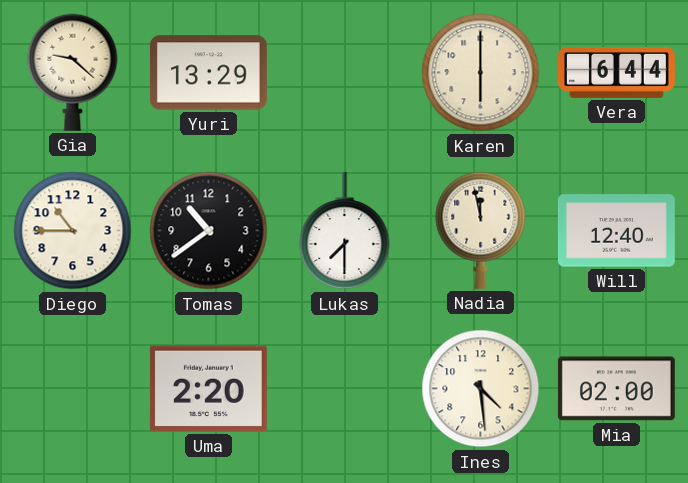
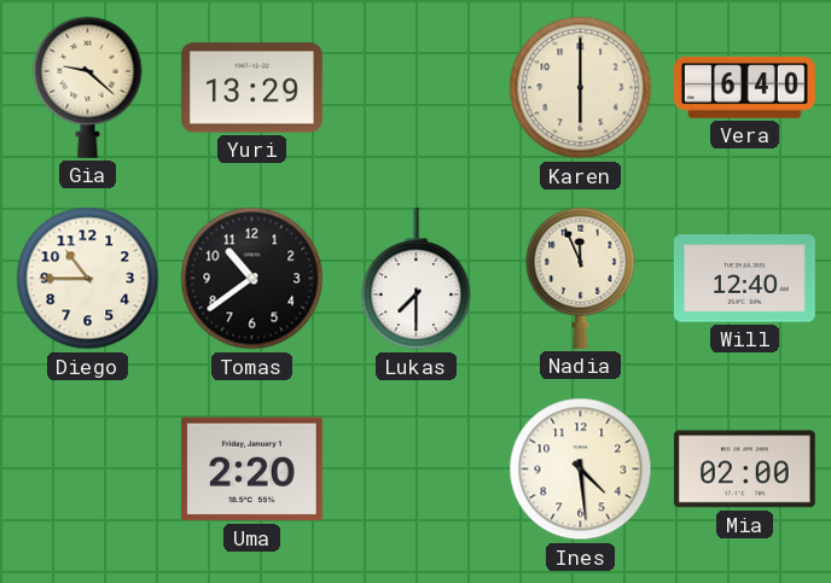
Vera: 6:44 -> 6:40 (744, 88)
Nadia: 11:58 -> 11:56 (581, 278)
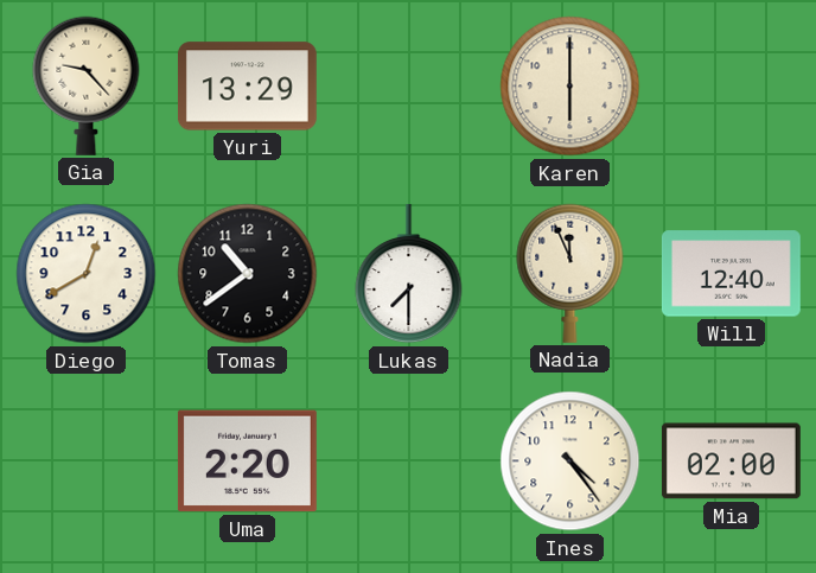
Gia: 9:22 -> 9:23 (87, 85)
Vera: 6:40 -> none (744, 88)
Diego: 10:45 -> 12:40 (87, 274)
Ines: 4:29 -> 4:24 (570, 461)
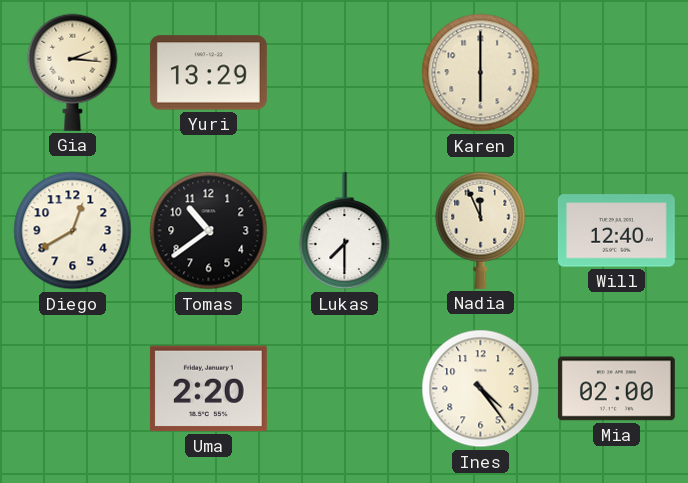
Gia: 9:23 -> 2:16 (73, 72)
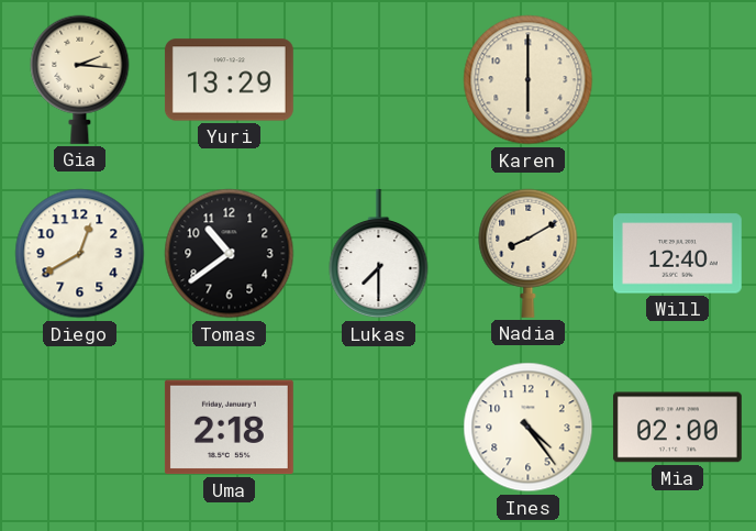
Nadia: 11:56 -> 8:10 (529, 253)
Uma: 2:20 -> 2:18 (229, 428)
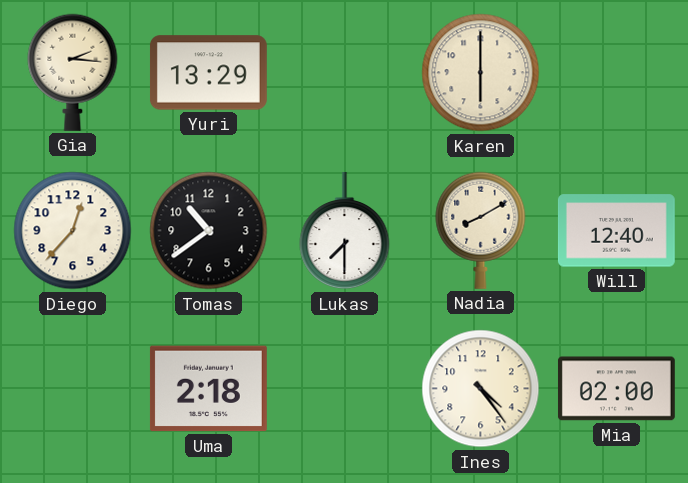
Diego: 12:40 -> 12:37 (73, 231)
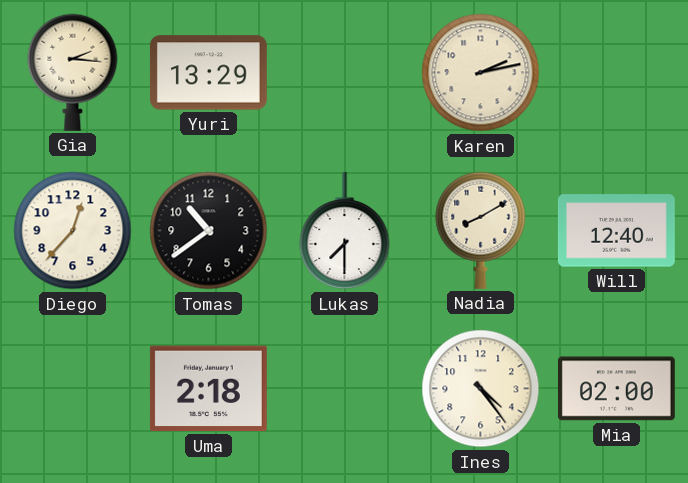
Karen: 6:00 -> 2:13 (481, 73)
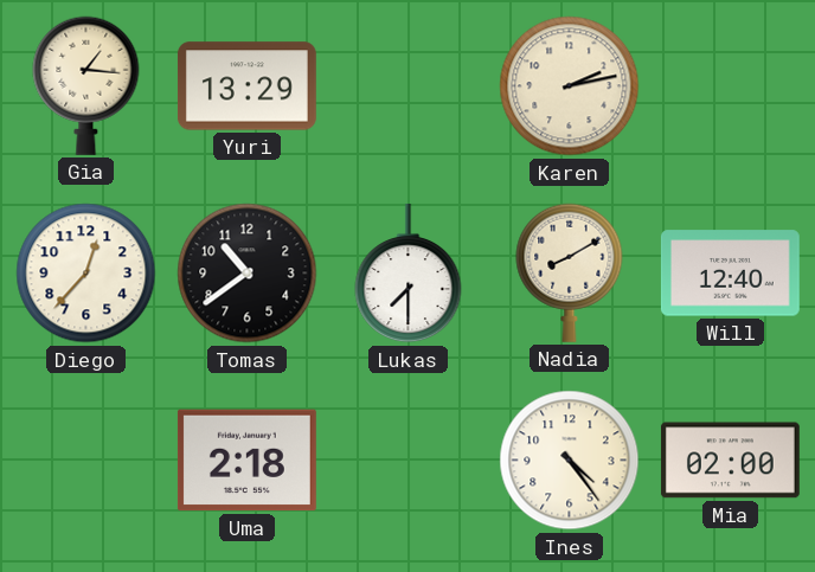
Gia: 2:16 -> 1:16 (86, 85)
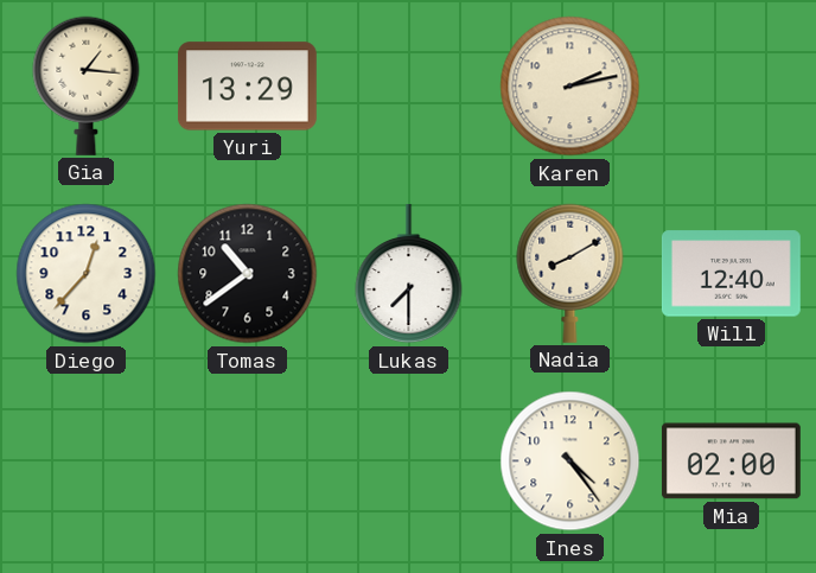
Uma: 2:18 -> none (246, 461)
